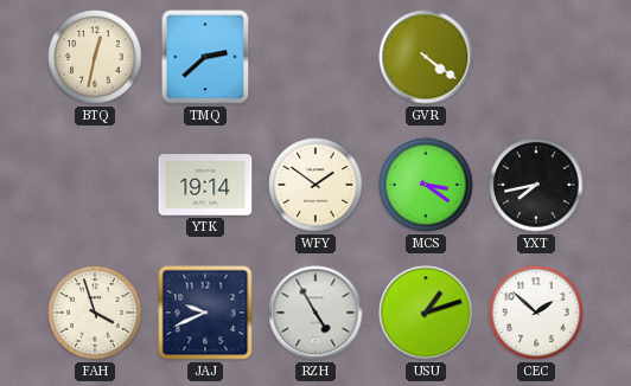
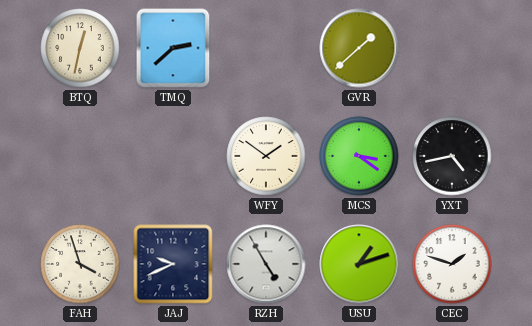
GVR: 4:21 -> 1:38 (359, 48)
YTK: 19:14 -> none (205, 185)
YXT: 7:43 -> 4:43 (452, 156)
CEC: 1:52 -> 1:48 (452, 264)
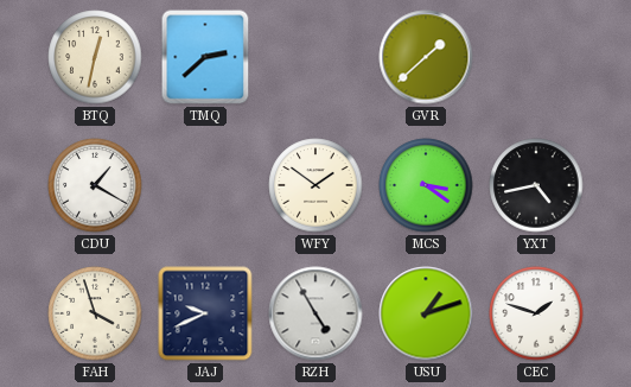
CDU: none -> 1:20 (95, 185)
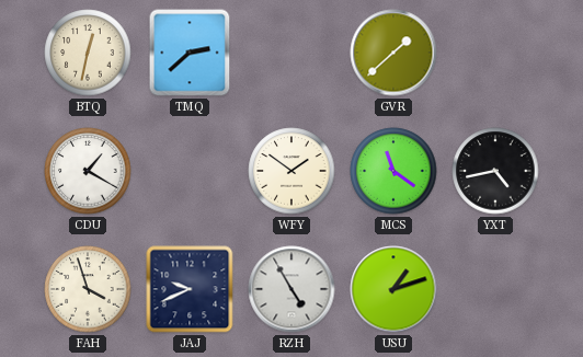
MCS: 3:21 -> 11:21 (393, 171)
CEC: 1:48 -> none (536, 313)
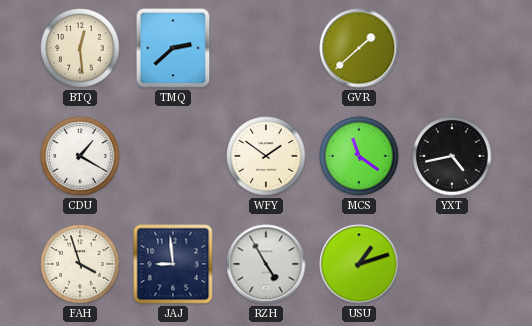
BTQ: 12:32 -> 12:29 (80, 48)
JAJ: 9:41 -> 8:59 (173, 264)
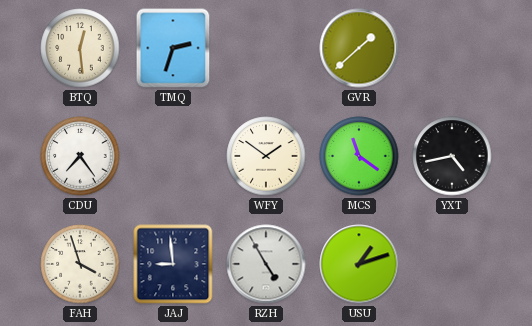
TMQ: 2:38 -> 2:33 (173, 48)
CDU: 1:20 -> 7:24 (80, 156)
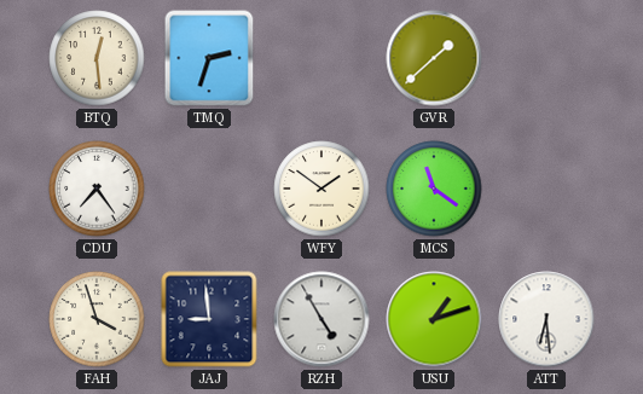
YXT: 4:43 -> none (452, 156)
ATT: none -> 6:29 (546, 319)
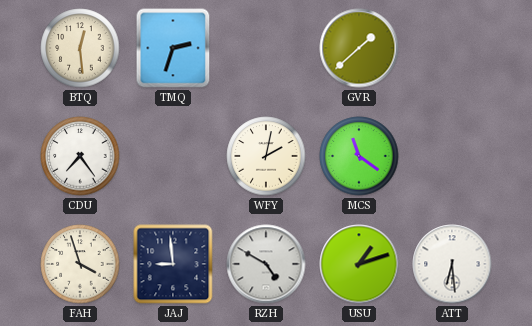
WFY: 1:51 -> 2:02 (266, 156)
RZH: 4:55 -> 4:50 (266, 264)
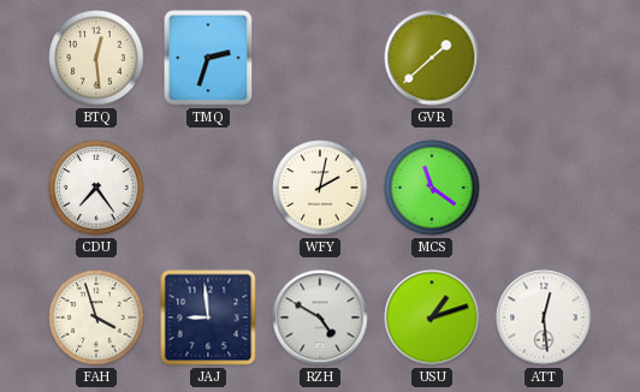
ATT: 6:29 -> 12:29 (544, 317)
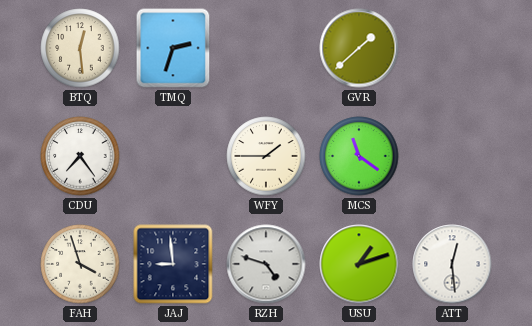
WFY: 2:02 -> 1:45 (266, 156)
RZH: 4:50 -> 4:48 (266, 264)
